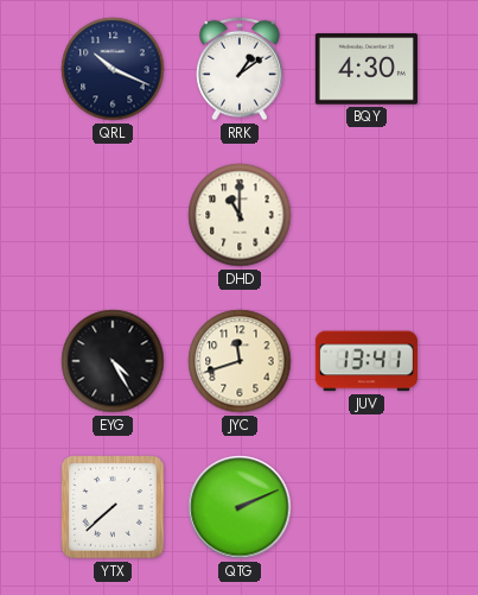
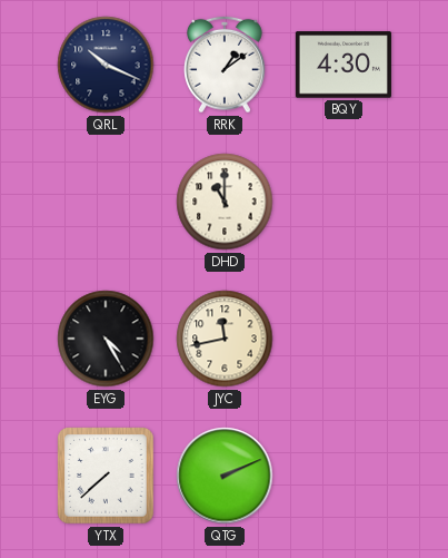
JYC: 11:42 -> 11:43 (225, 339)
JUV: 13:41 -> none (367, 361)
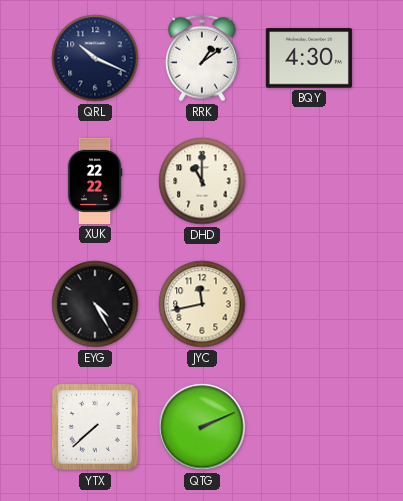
XUK: none -> 22:22 (95, 181)
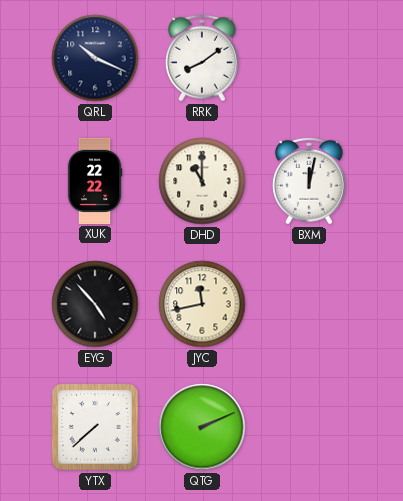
RRK: 1:09 -> 8:09 (203, 58)
BQY: 4:30 -> none (309, 58)
BXM: none -> 12:02 (310, 181)
EYG: 4:25 -> 4:53 (95, 304)
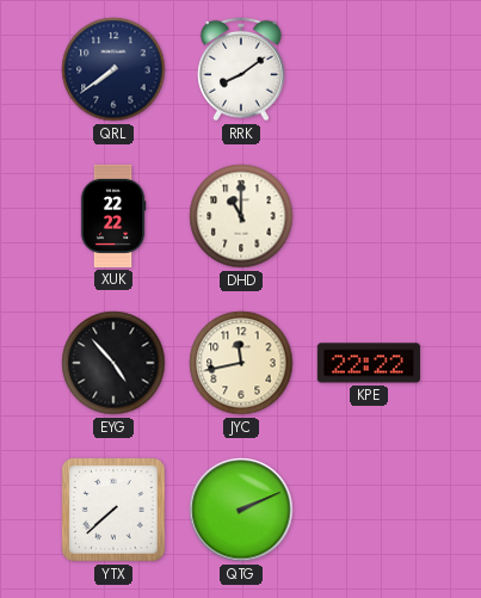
QRL: 10:19 -> 7:39 (113, 69)
BXM: 12:02 -> none (310, 181)
KPE: none -> 22:22 (369, 363)
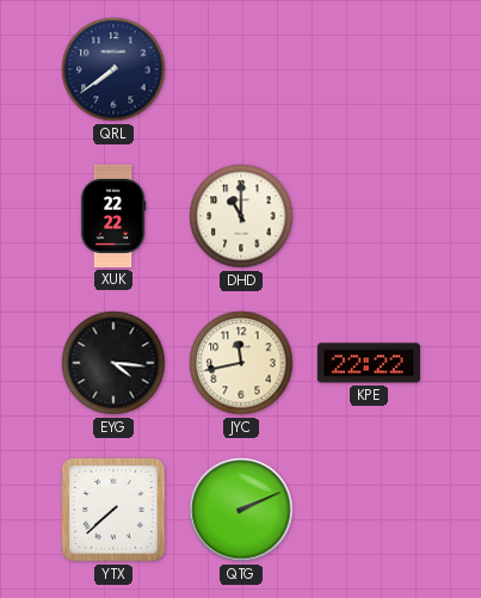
RRK: 8:09 -> none (242, 69)
EYG: 4:53 -> 4:16 (113, 363)
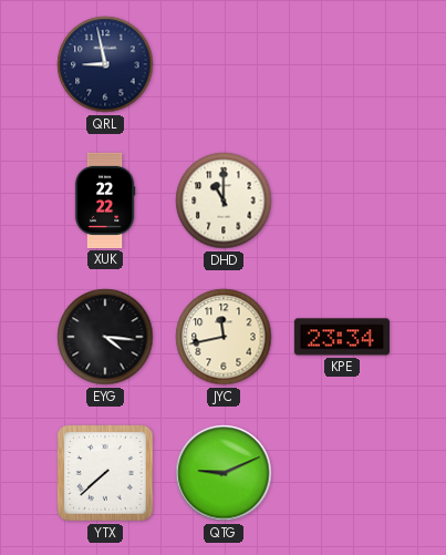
QRL: 7:39 -> 8:58 (105, 64)
KPE: 22:22 -> 23:34 (342, 337)
QTG: 2:11 -> 9:11 (224, 473)
